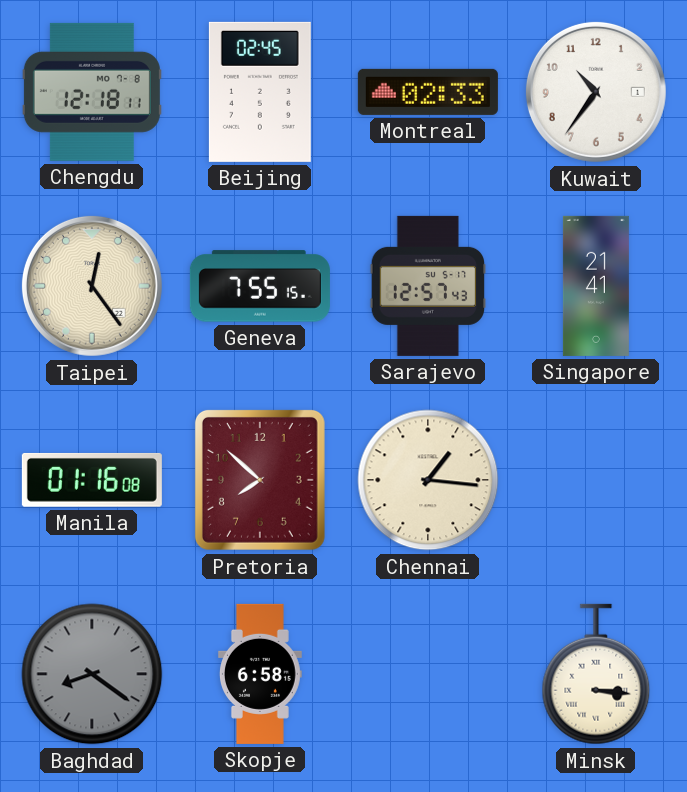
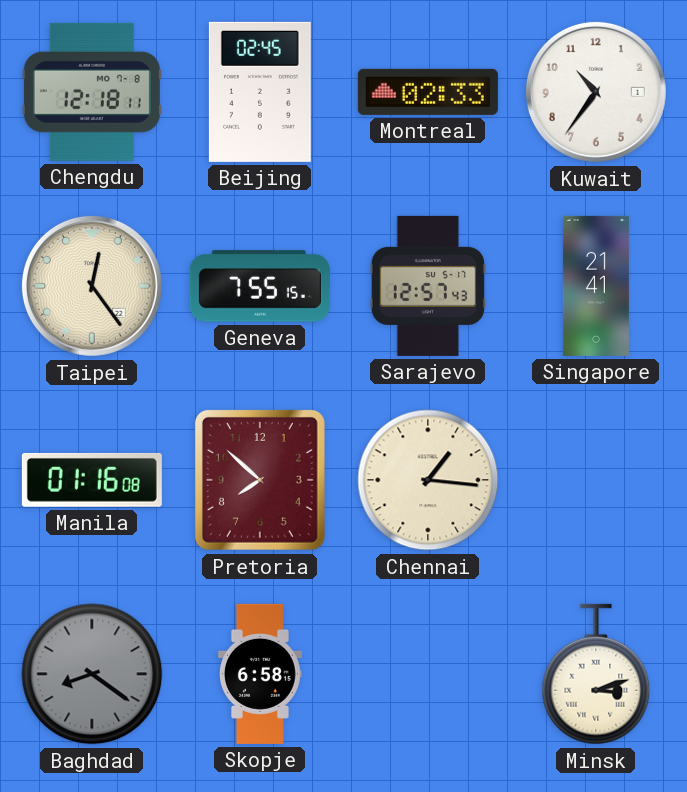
Minsk: 3:16 -> 3:12 (596, 674)
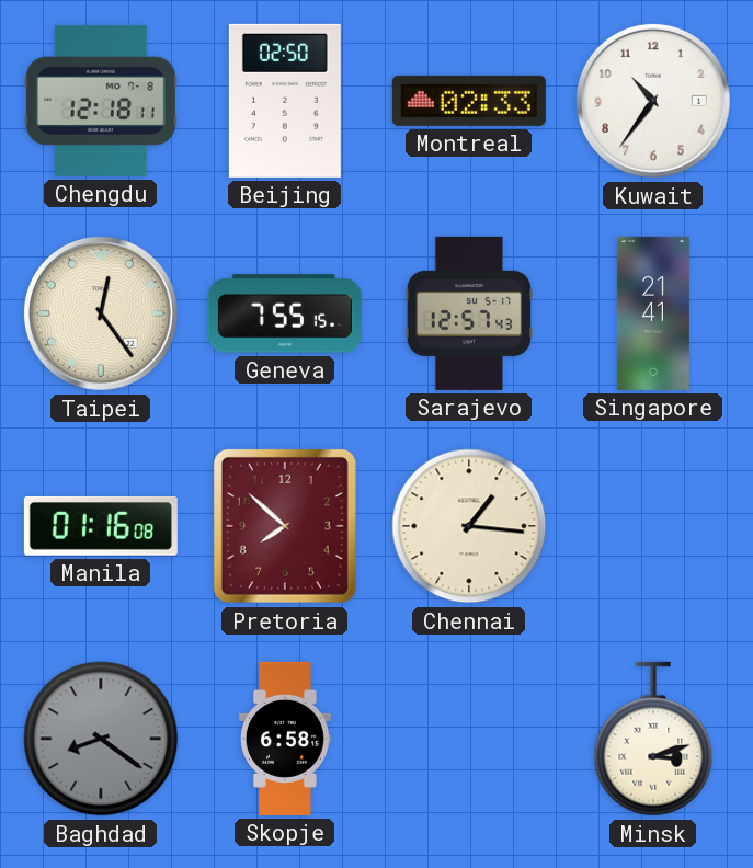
Beijing: 02:45 -> 02:50 (285, 101)
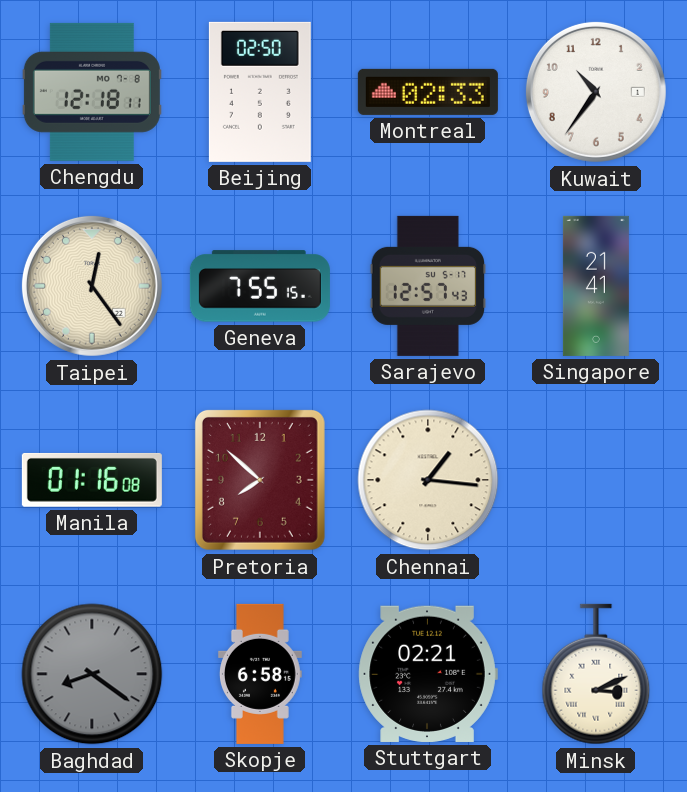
Stuttgart: none -> 02:21 (428, 674)
Minsk: 3:12 -> 3:11 (596, 674)
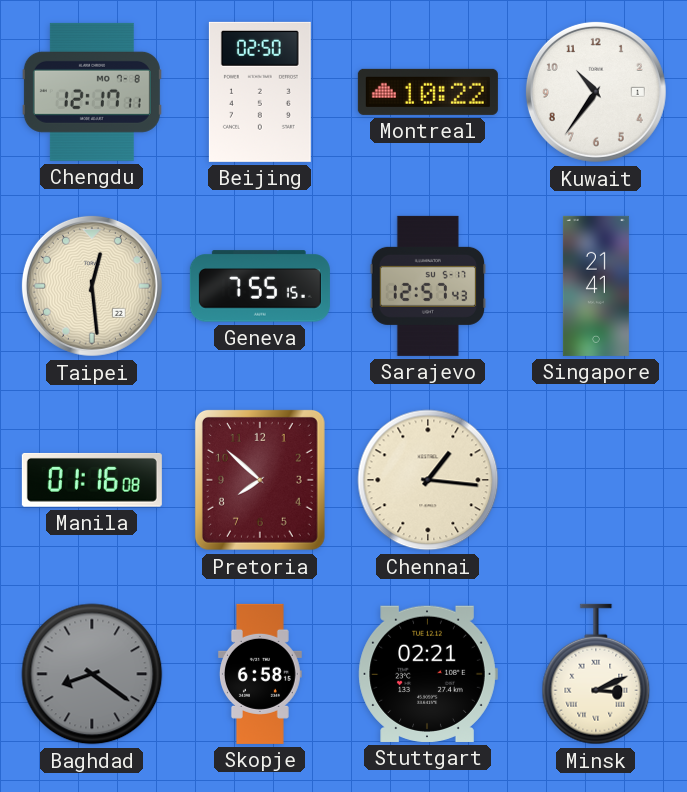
Chengdu: 12:18 -> 12:17 (92, 92)
Montreal: 02:33 -> 10:22 (428, 92)
Taipei: 12:24 -> 12:29 (92, 286)
